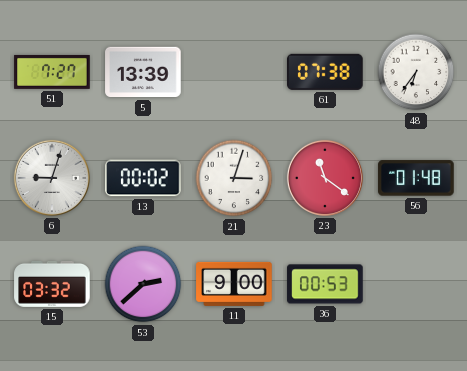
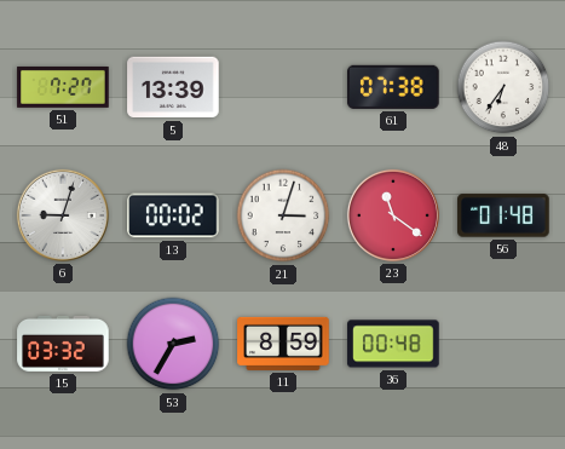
53: 2:38 -> 2:35 (173, 344)
11: 9:00 -> 8:59 (283, 344)
36: 00:53 -> 00:48 (393, 344)
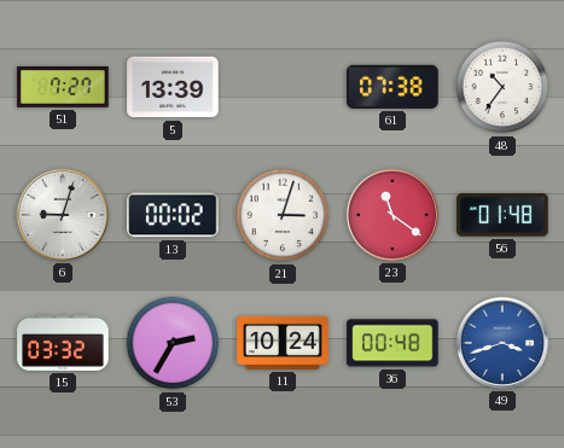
48: 6:36 -> 10:36 (502, 87)
11: 8:59 -> 10:24 (283, 343)
49: none -> 3:42 (502, 343)
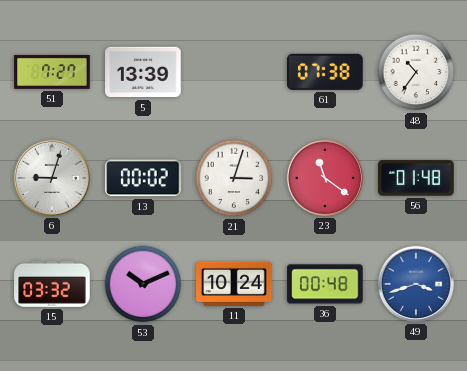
53: 2:35 -> 10:11 (143, 284)
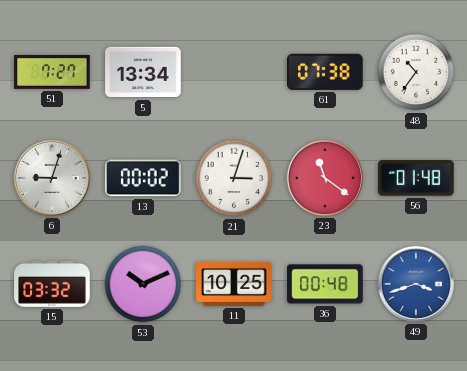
5: 13:39 -> 13:34 (143, 72)
11: 10:24 -> 10:25 (234, 284)
